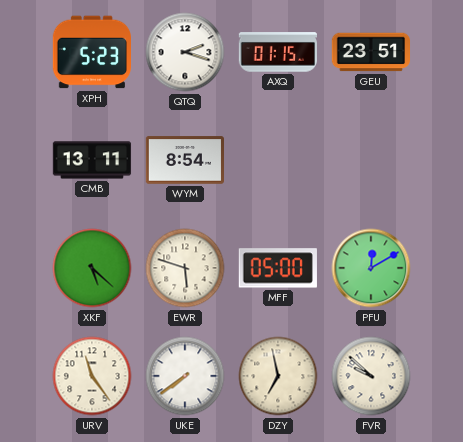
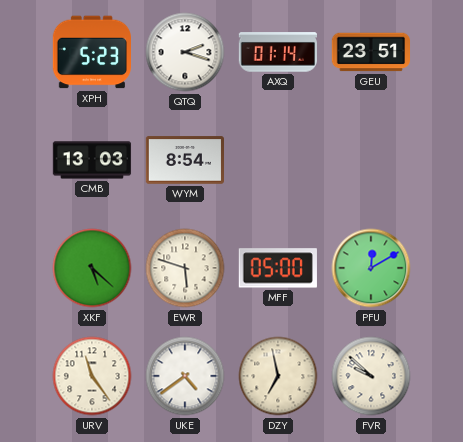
AXQ: 01:15 -> 01:14 (277, 52)
CMB: 13:11 -> 13:03 (92, 160)
UKE: 7:39 -> 4:39 (185, 376)
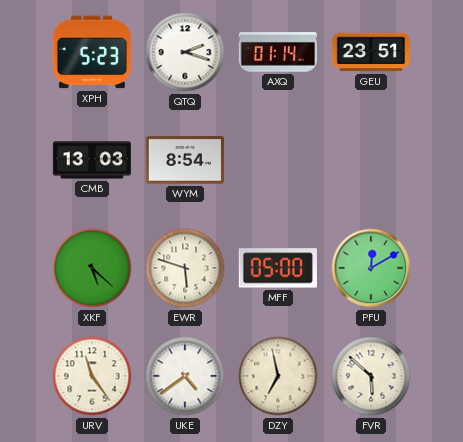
FVR: 9:52 -> 5:52 (371, 376)
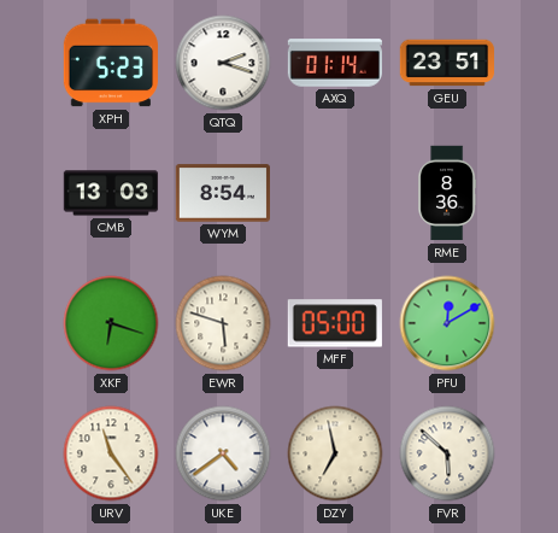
RME: none -> 8:36 (447, 193)
XKF: 5:22 -> 6:18 (111, 323)
